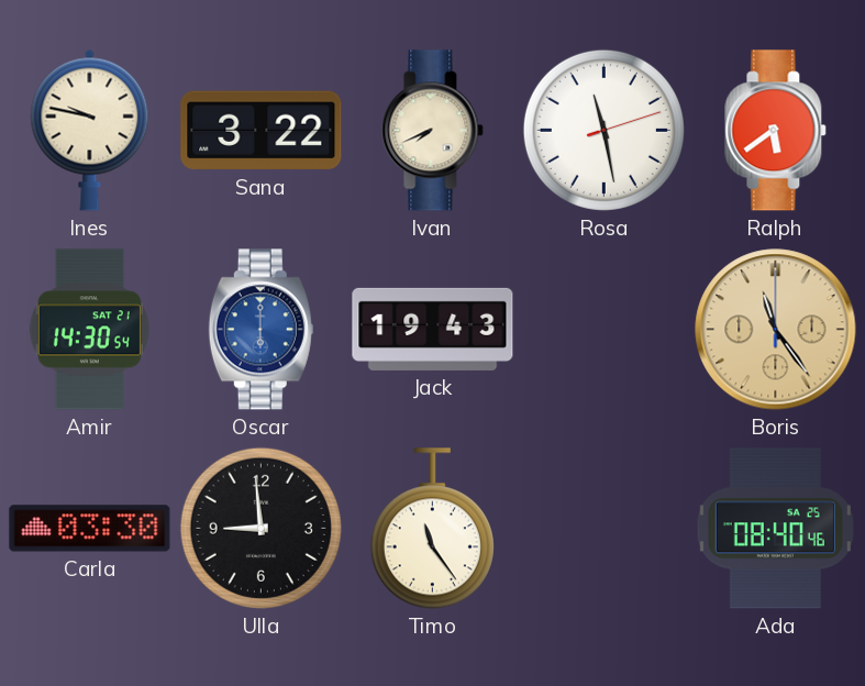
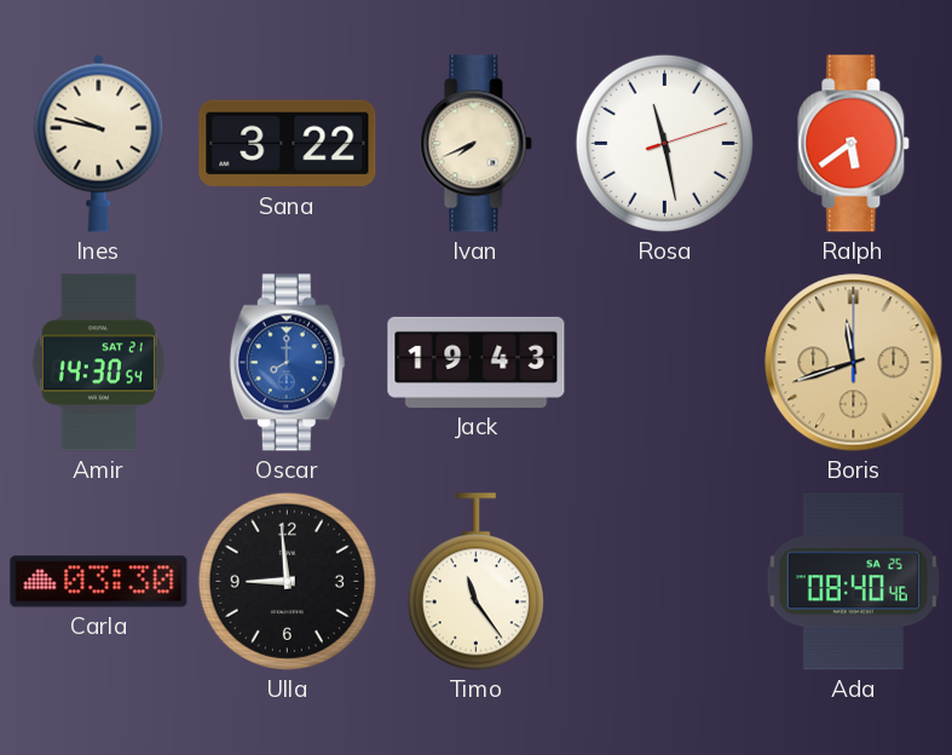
Oscar: 6:00 -> 8:00 (287, 363)
Boris: 11:24 -> 11:42 (854, 363)
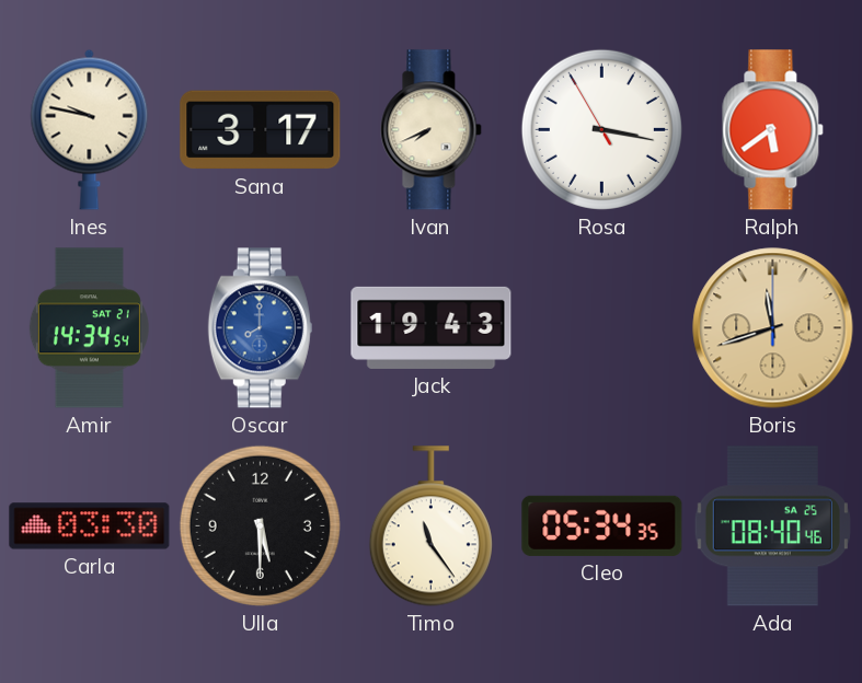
Sana: 3:22 -> 3:17 (261, 130)
Rosa: 11:28 -> 3:16 (601, 129)
Amir: 14:30 -> 14:34 (89, 328)
Ulla: 8:59 -> 5:30 (260, 525)
Cleo: none -> 05:34 (602, 525)
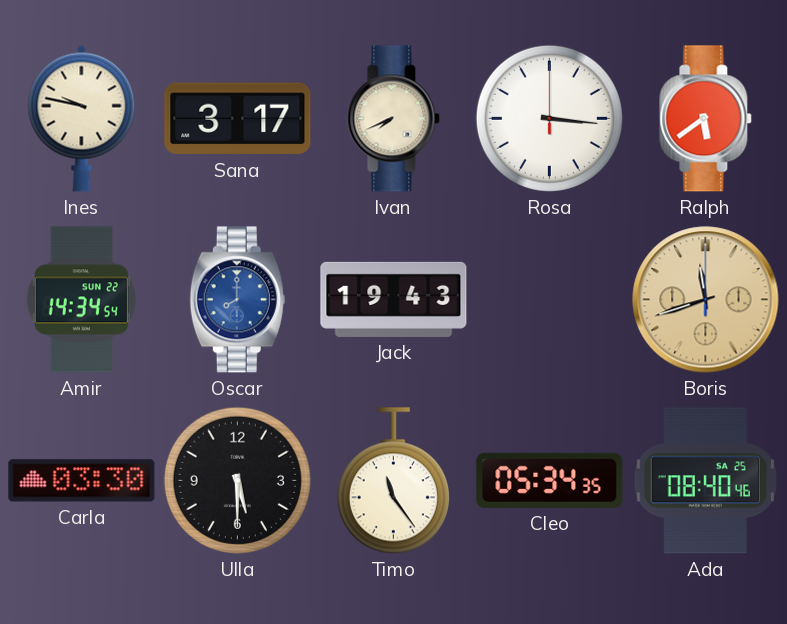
Rosa: 3:16:55 -> 3:16:00 (549, 118)
Amir date: SAT 21 -> SUN 22 (81, 300)
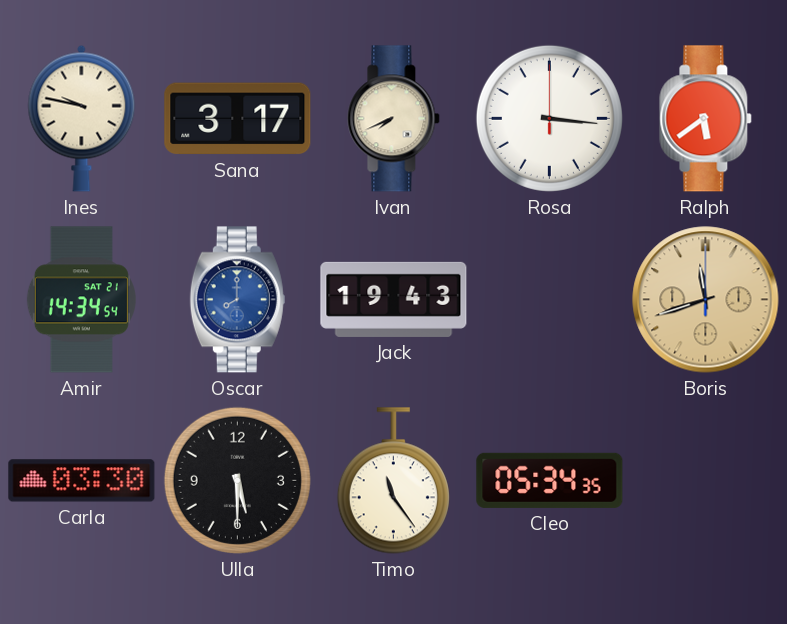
Amir date: SUN 22 -> SAT 21 (81, 300)
Ada: 08:40 -> none (705, 481)
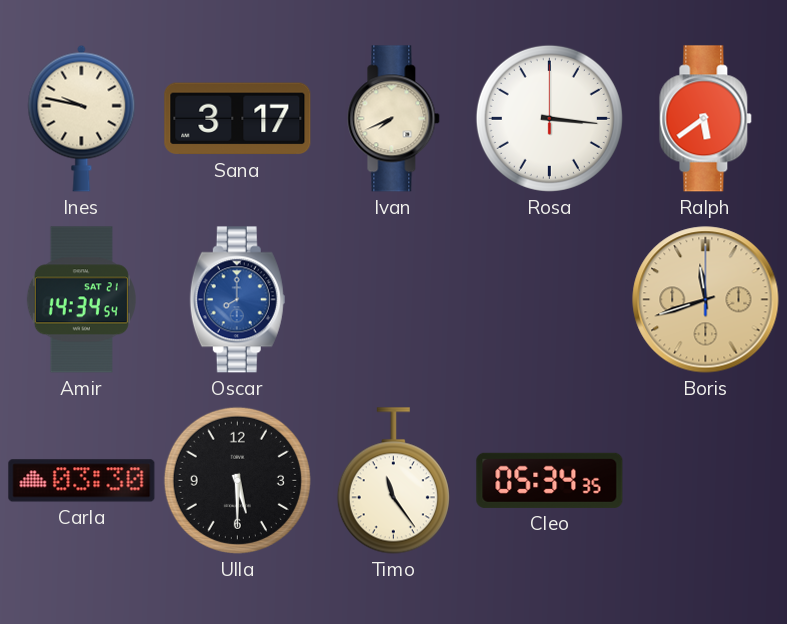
Jack: 19:43 -> none (394, 299)
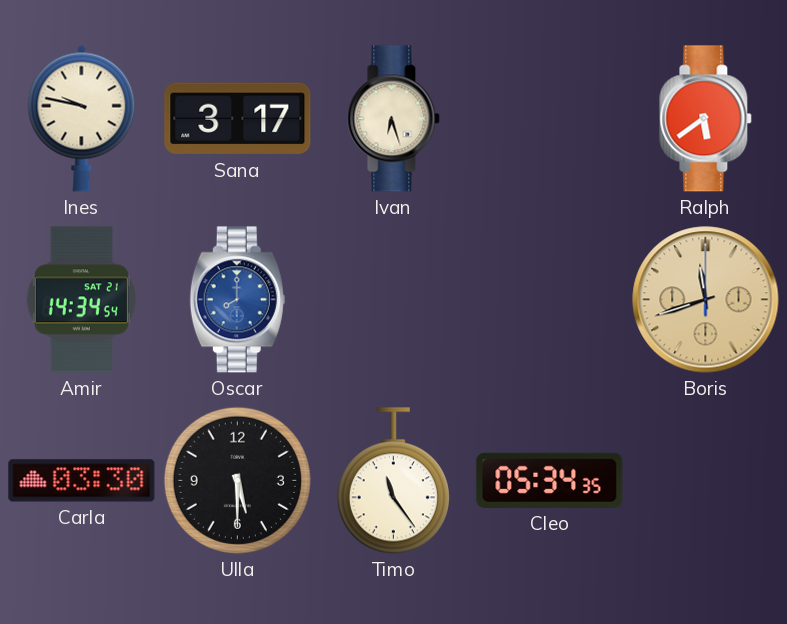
Ivan: 7:41 -> 6:27 (394, 119)
Rosa: 3:16 -> none (549, 118)
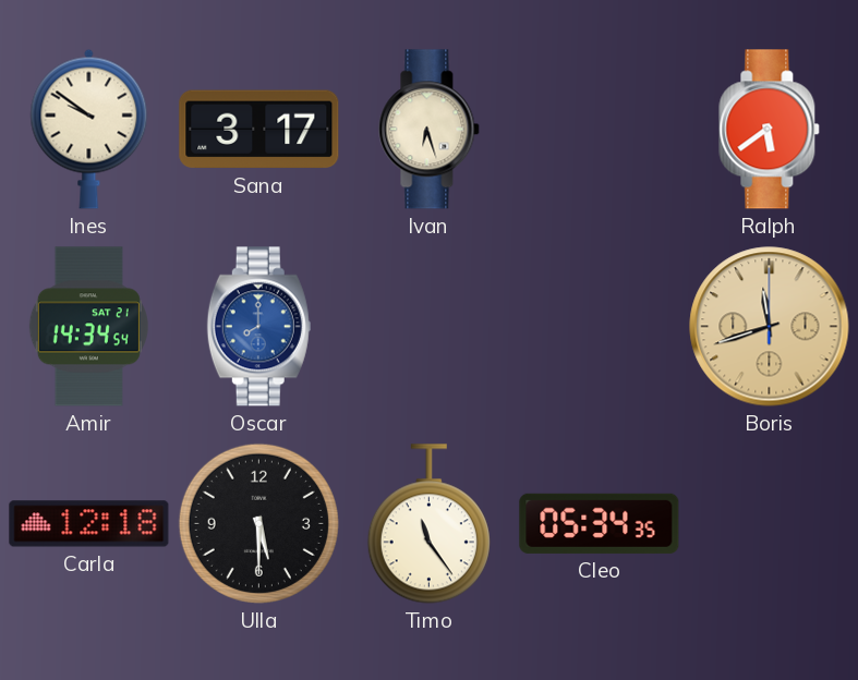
Ines: 9:47 -> 9:51 (89, 129)
Carla: 03:30 -> 12:18 (89, 524)
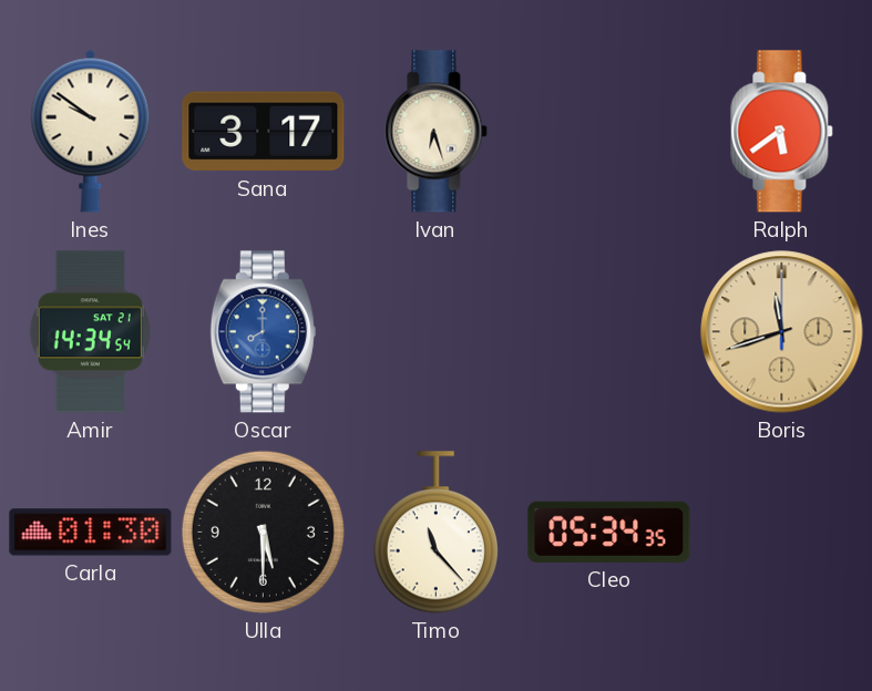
Carla: 12:18 -> 01:30 (91, 533)
Timo: 11:24 -> 11:23 (435, 533)
